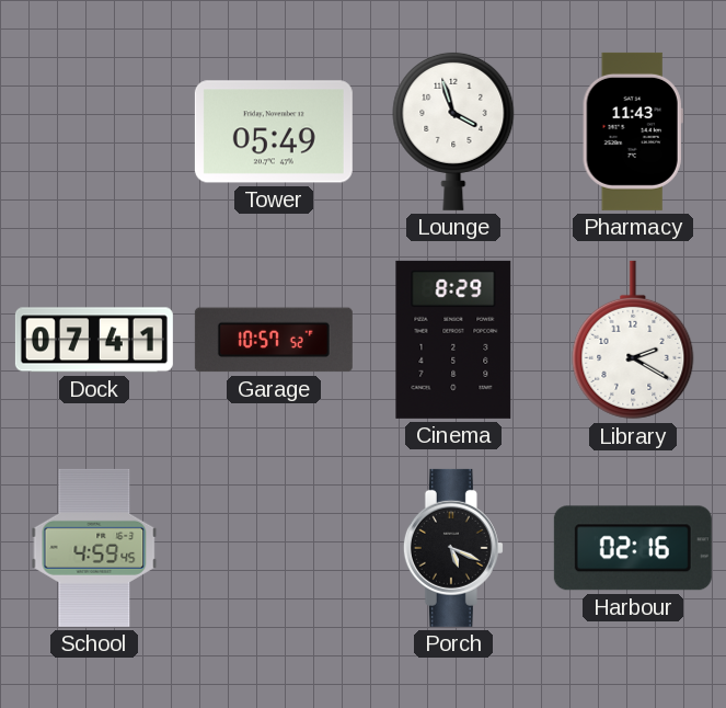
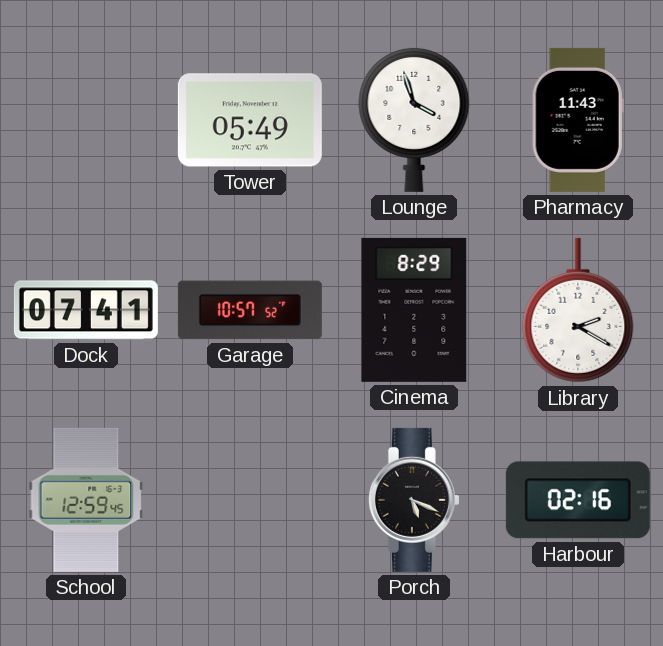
School: 4:59 -> 12:59 (86, 500)
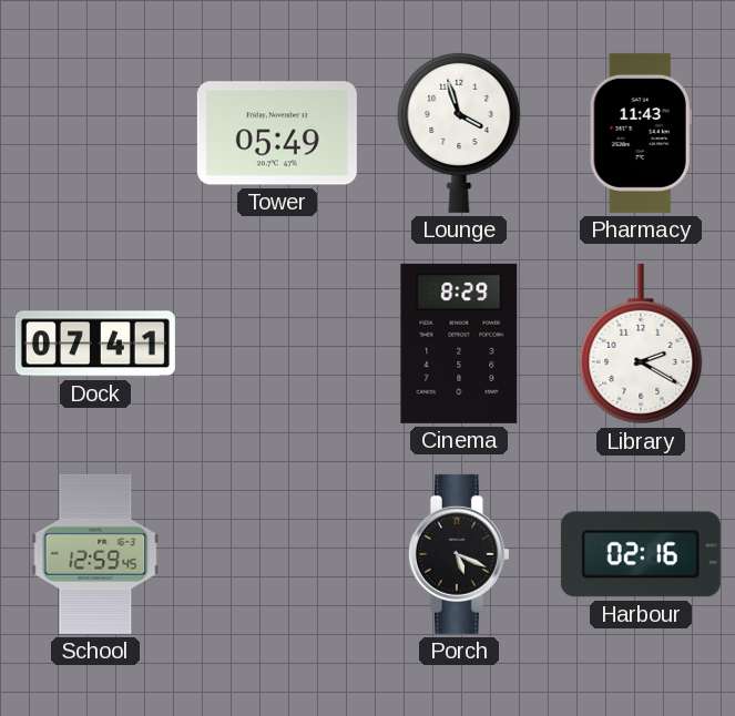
Garage: 10:57 -> none (250, 310)
